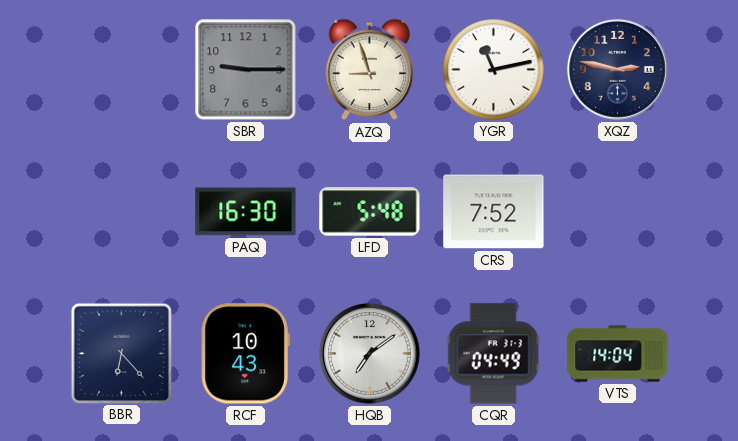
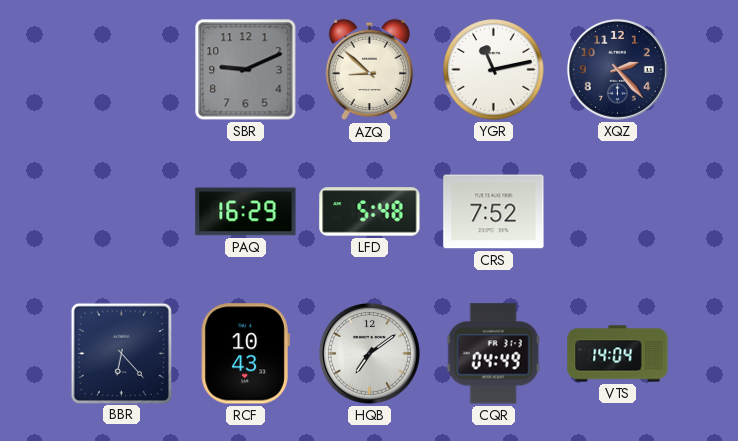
SBR: 9:15 -> 9:11 (246, 70)
AZQ: 8:57 -> 8:52 (369, 70)
XQZ: 2:47 -> 2:23 (617, 69)
PAQ: 16:30 -> 16:29 (246, 212)
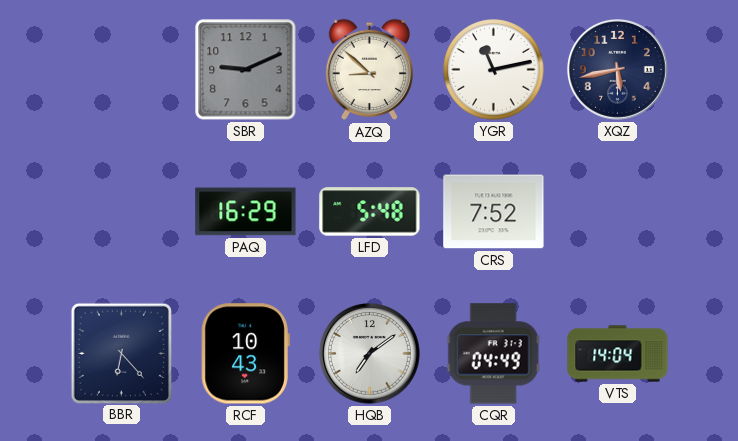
XQZ: 2:23 -> 5:43 (617, 69)
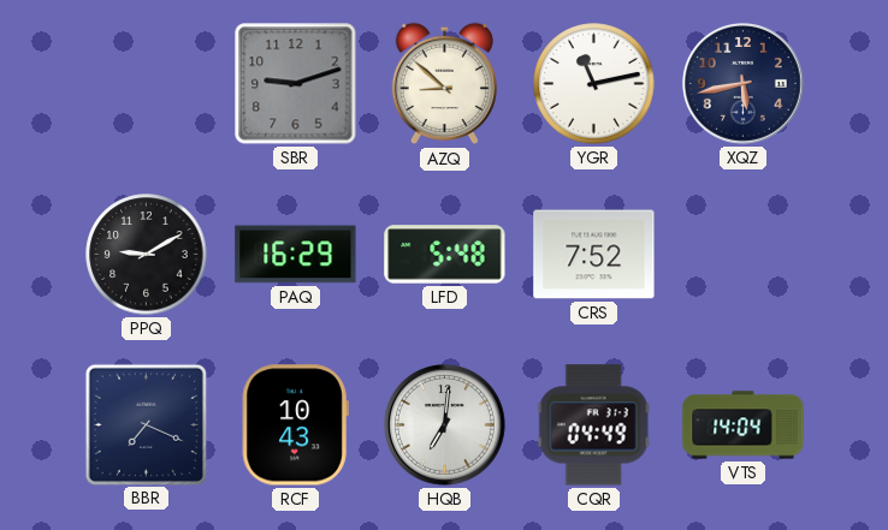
SBR: 9:11 -> 9:12 (296, 84)
PPQ: none -> 9:10 (147, 255)
BBR: 6:23 -> 7:19 (146, 424)
HQB: 7:09 -> 7:01 (444, 424)
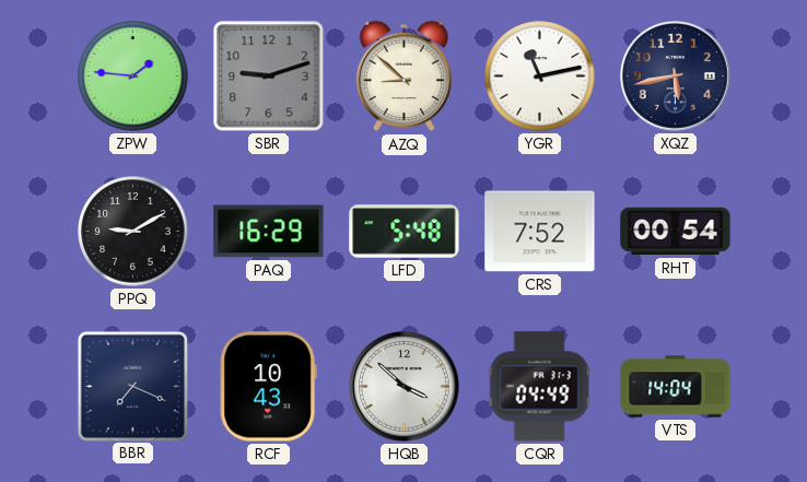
ZPW: none -> 1:46 (133, 77)
RHT: none -> 00:54 (676, 232)
HQB: 7:01 -> 3:52 (403, 386)
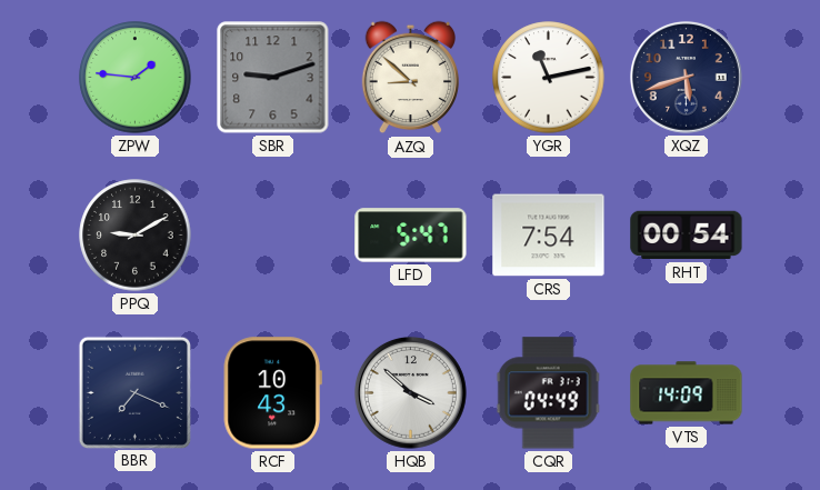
XQZ: 5:43 -> 5:42 (686, 77)
PAQ: 16:29 -> none (269, 232)
LFD: 5:48 -> 5:47 (411, 236)
CRS: 7:52 -> 7:54 (549, 236)
VTS: 14:04 -> 14:09 (687, 393)
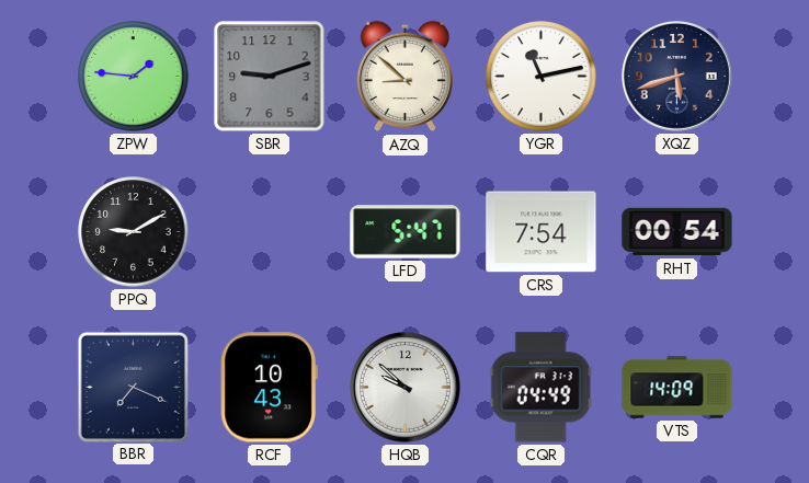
HQB: 3:52 -> 9:52 (404, 387)
